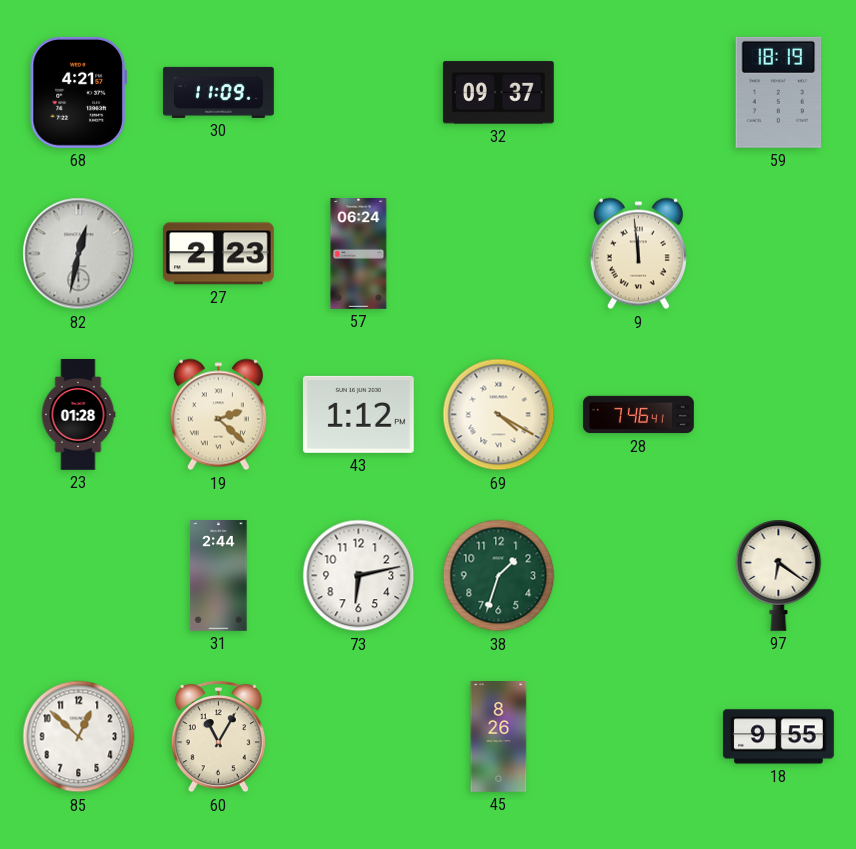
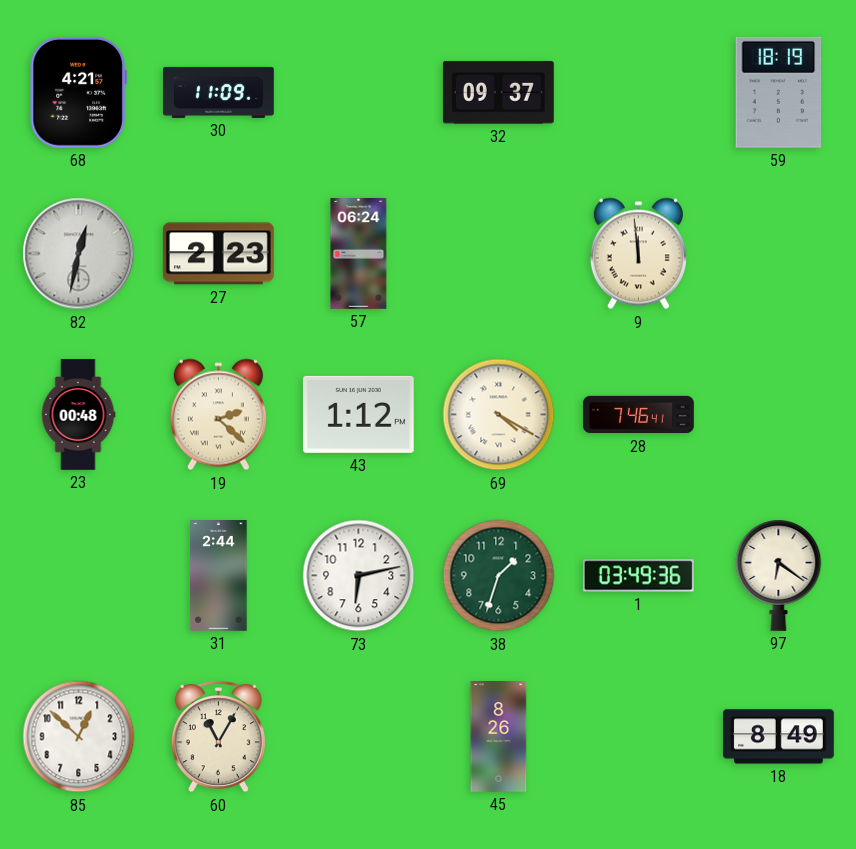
23: 01:28 -> 00:48 (78, 415)
1: none -> 03:49 (638, 576)
18: 9:55 -> 8:49 (778, 737)
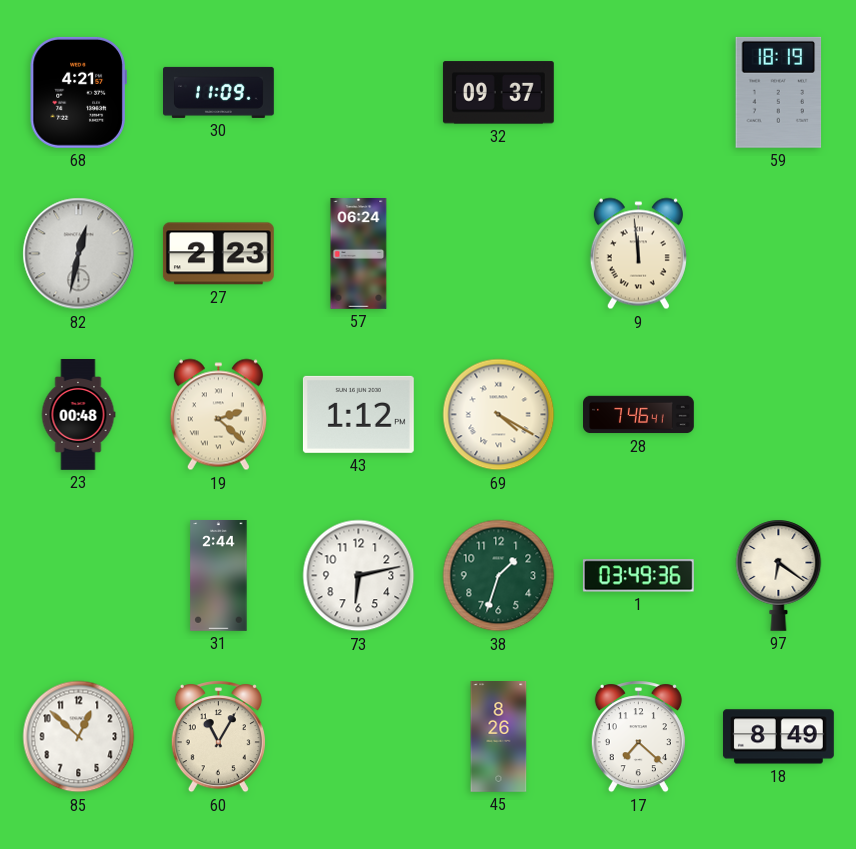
17: none -> 7:22 (638, 737)
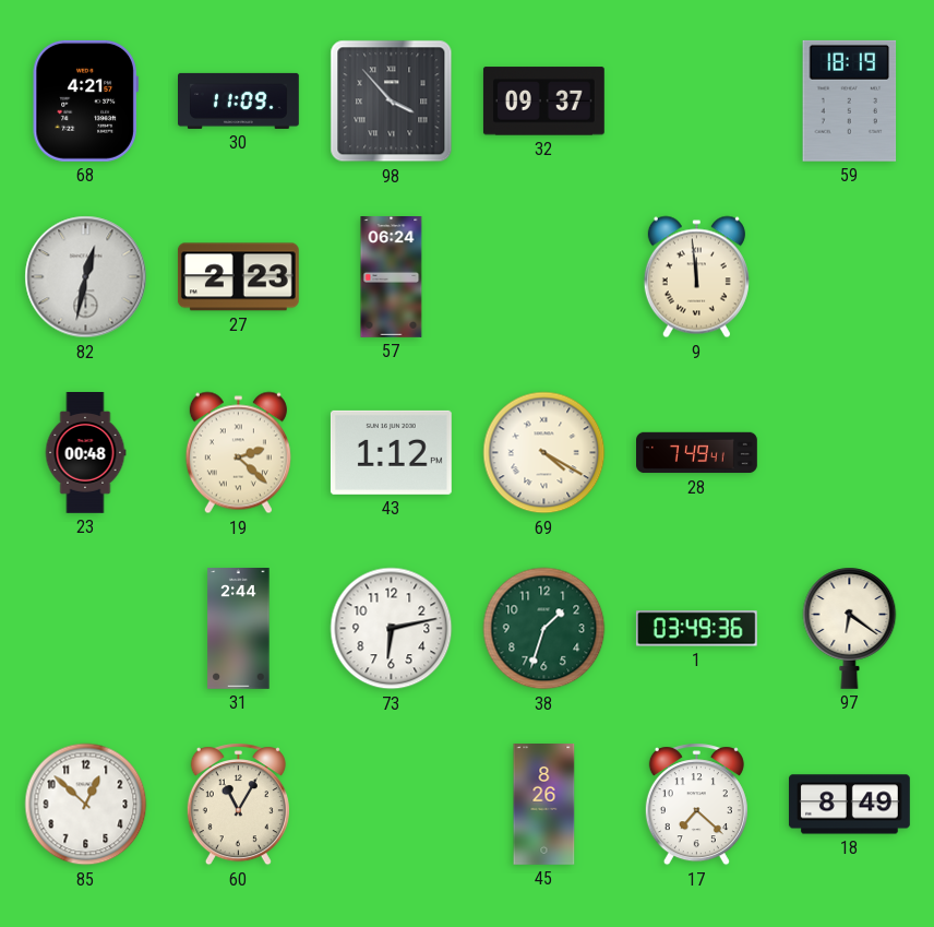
98: none -> 3:53 (392, 102)
28: 7:46 -> 7:49 (697, 453)
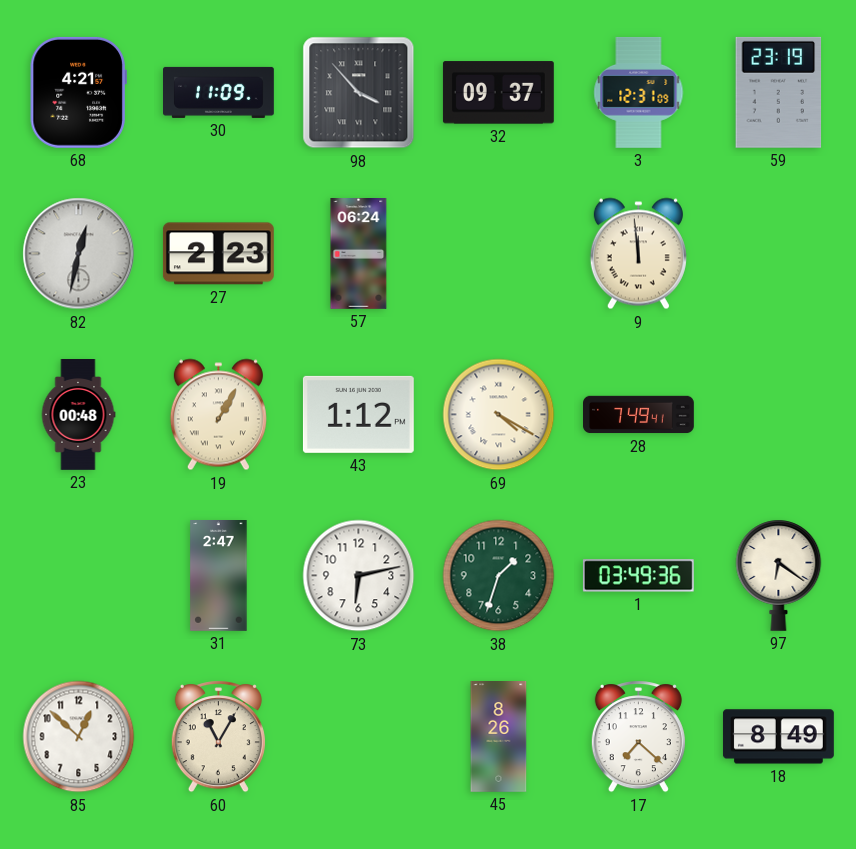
3: none -> 12:31 (639, 92)
59: 18:19 -> 23:19 (779, 92)
19: 2:22 -> 1:05 (218, 415)
31: 2:44 -> 2:47 (219, 576)
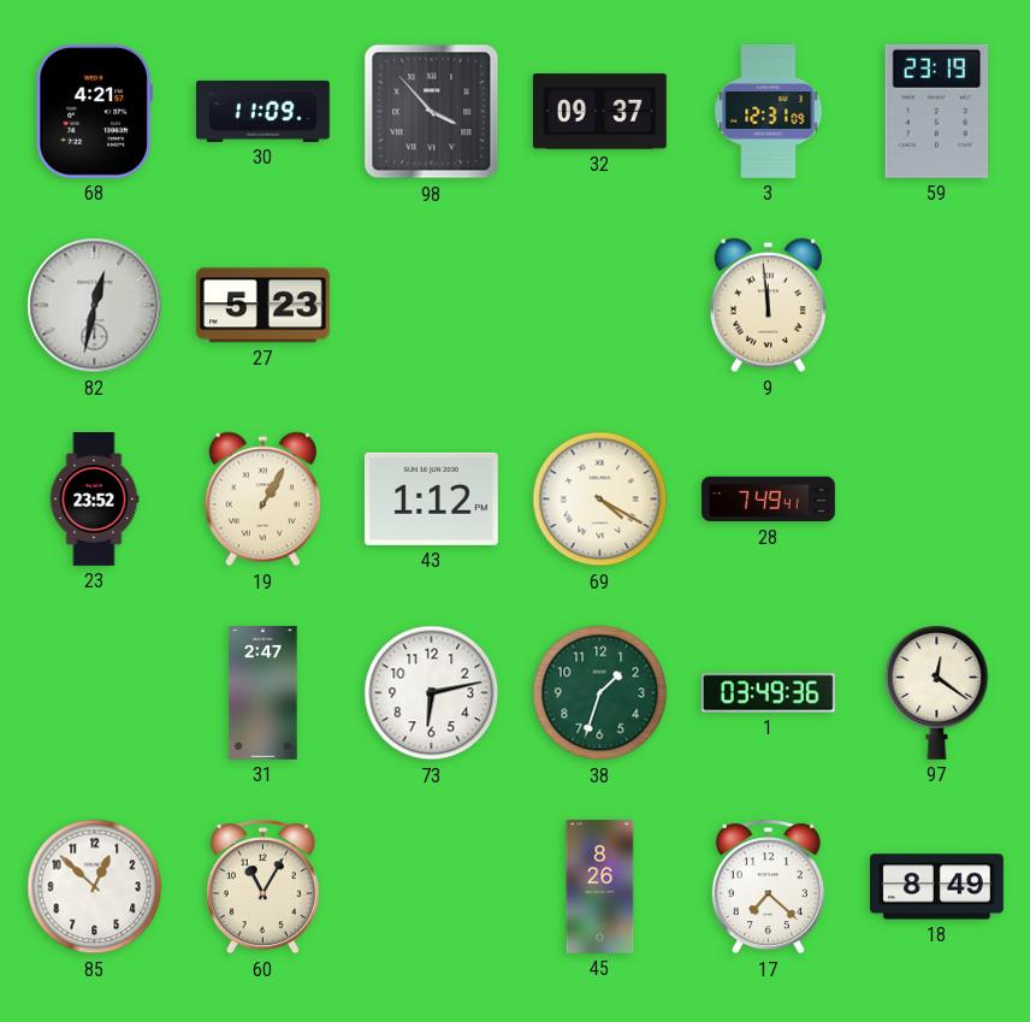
27: 2:23 -> 5:23 (262, 306)
57: 06:24 -> none (359, 254)
23: 00:48 -> 23:52 (94, 500)
97: 6:21 -> 12:21 (937, 692)
